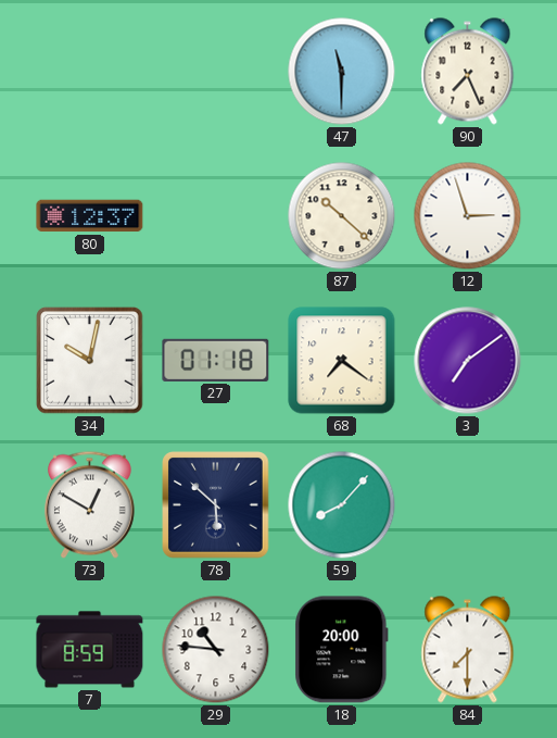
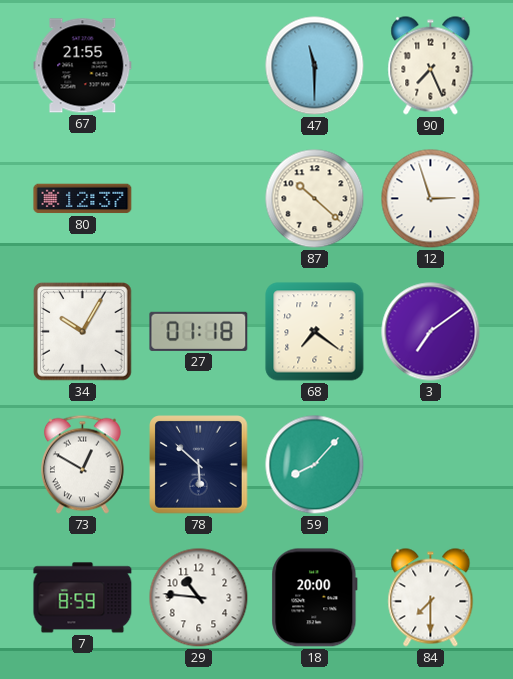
67: none -> 21:55 (83, 66)
34: 10:02 -> 10:05 (83, 332)
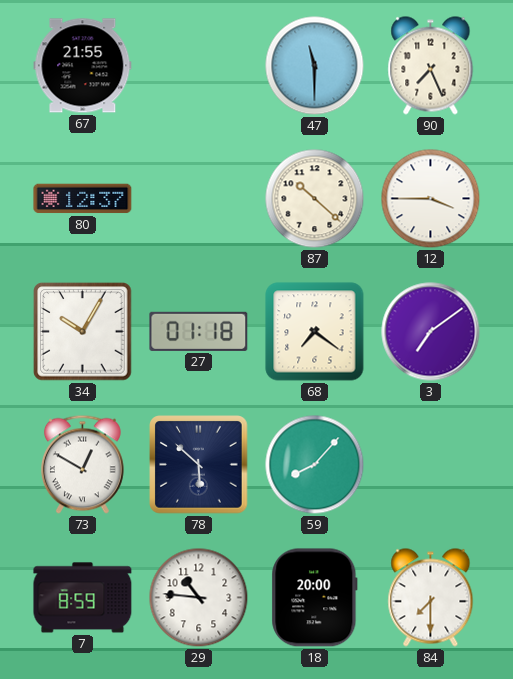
12: 2:57 -> 3:45 (431, 199)
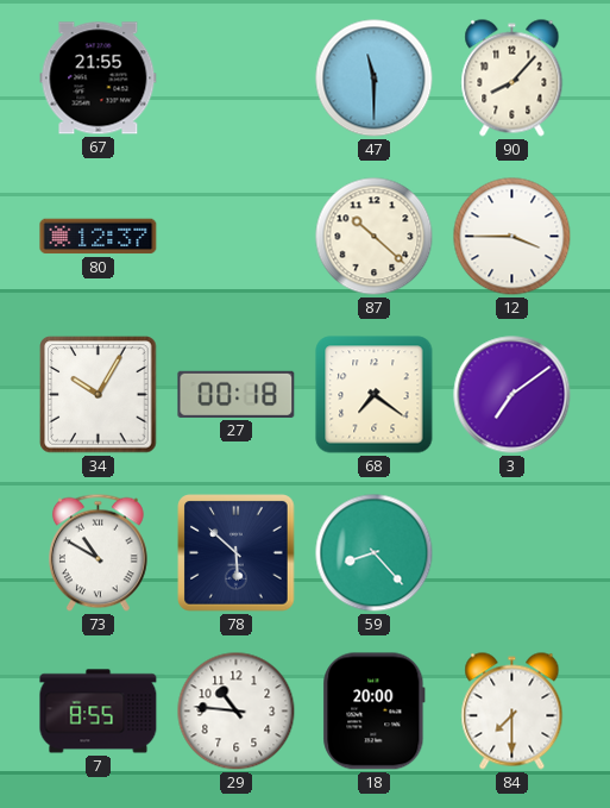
90: 7:26 -> 8:07 (512, 79)
27: 01:18 -> 00:18 (237, 394)
73: 12:50 -> 10:50 (99, 553)
59: 8:07 -> 8:23 (375, 553)
7: 8:59 -> 8:55 (99, 712)
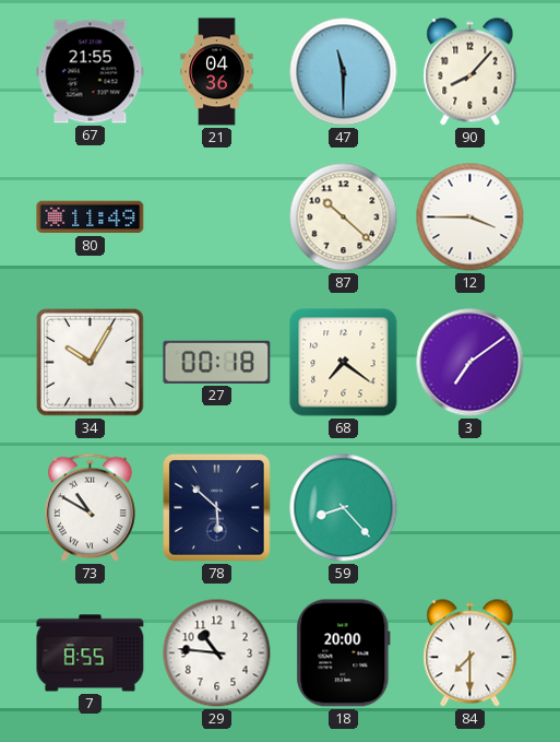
21: none -> 04:36 (217, 72)
80: 12:37 -> 11:49 (91, 217)
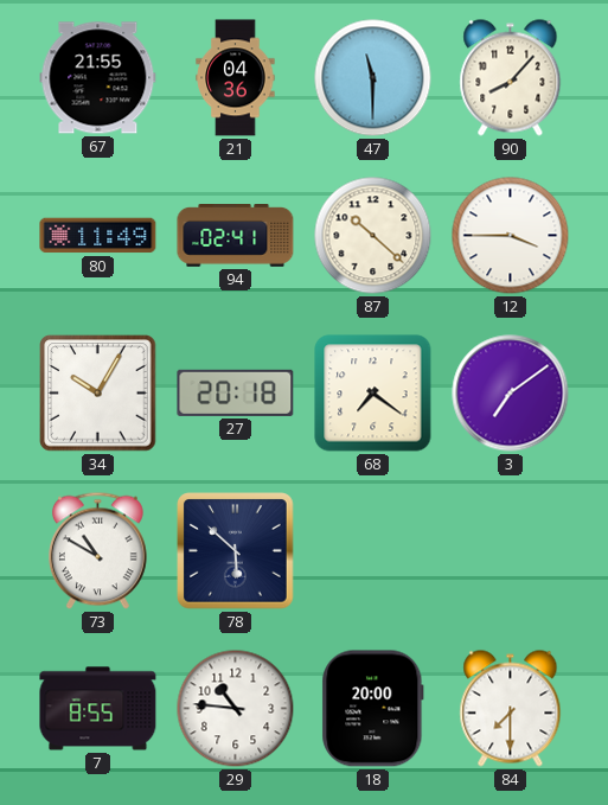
94: none -> 02:41 (236, 236)
27: 00:18 -> 20:18 (236, 392)
59: 8:23 -> none (344, 508)
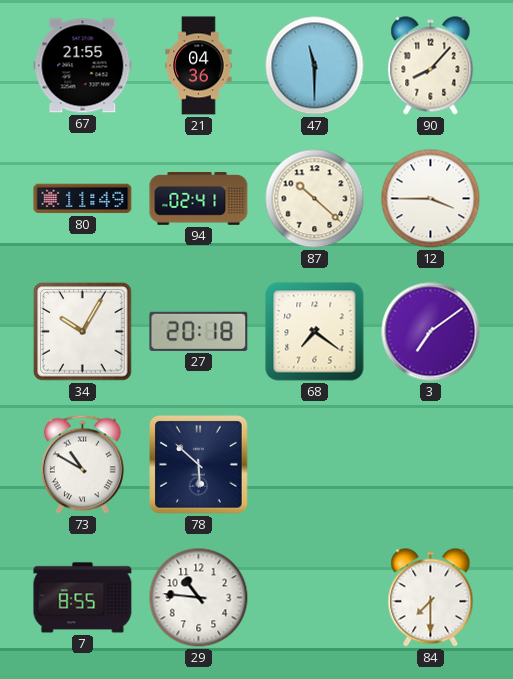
18: 20:00 -> none (373, 709)
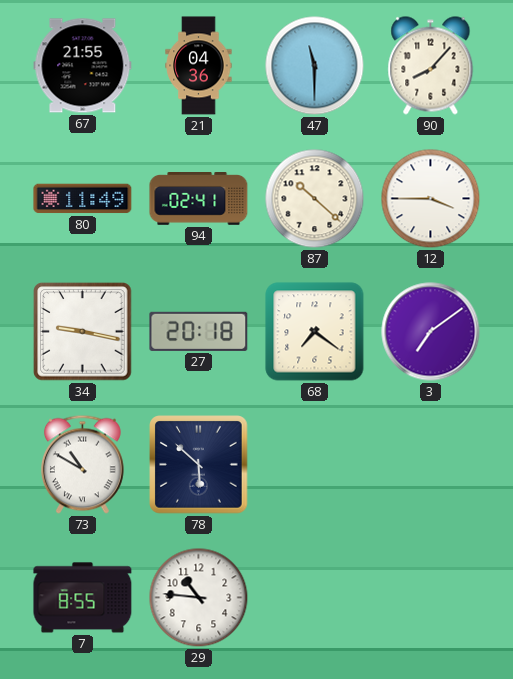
34: 10:05 -> 9:17 (83, 332)
84: 7:30 -> none (431, 598)
